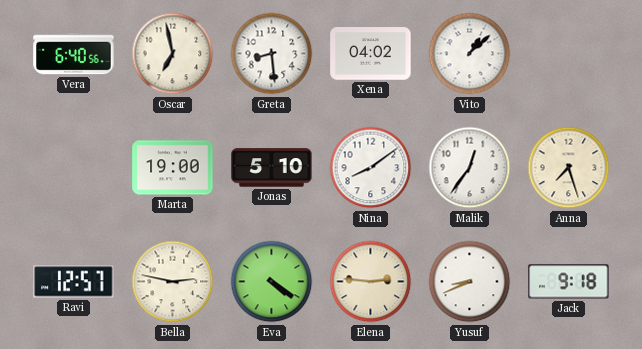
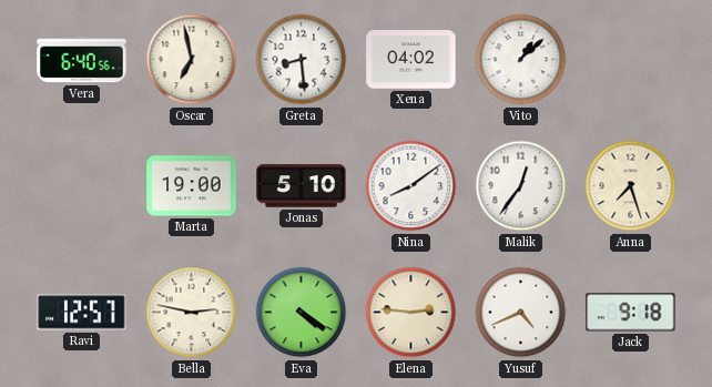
Yusuf: 8:41 -> 4:41 (521, 313)
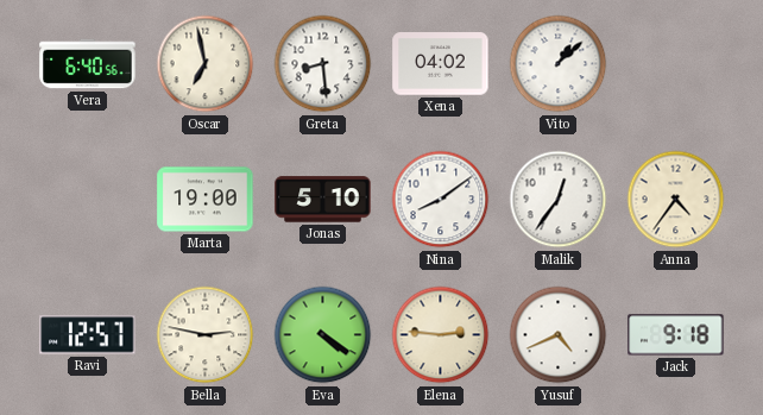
Anna: 7:27 -> 4:36 (676, 200)
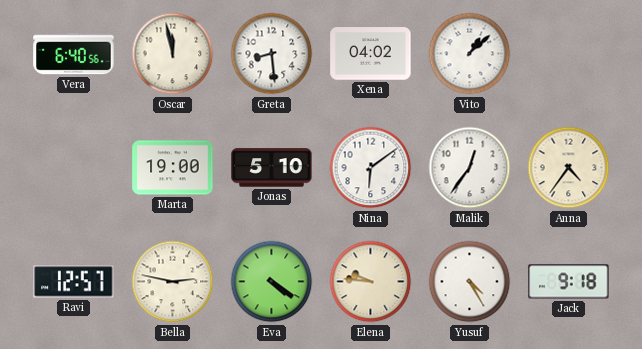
Oscar: 6:58 -> 11:58 (173, 54)
Nina: 8:09 -> 6:09 (371, 168)
Elena: 2:46 -> 9:46 (371, 282)
Yusuf: 4:41 -> 4:25 (470, 282)
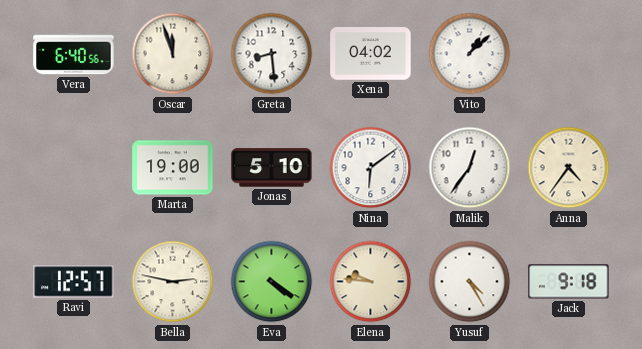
Oscar: 11:58 -> 11:57 (173, 54)
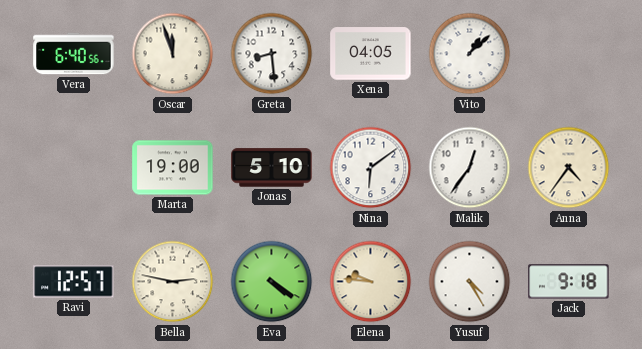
Xena: 04:02 -> 04:05 (371, 54)
